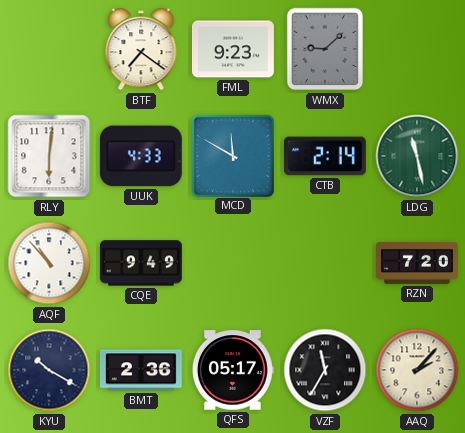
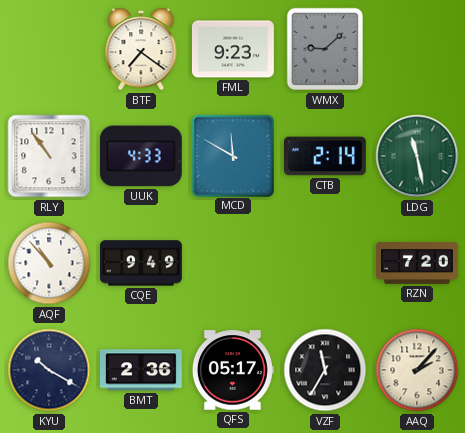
RLY: 6:01 -> 10:54 (49, 156)
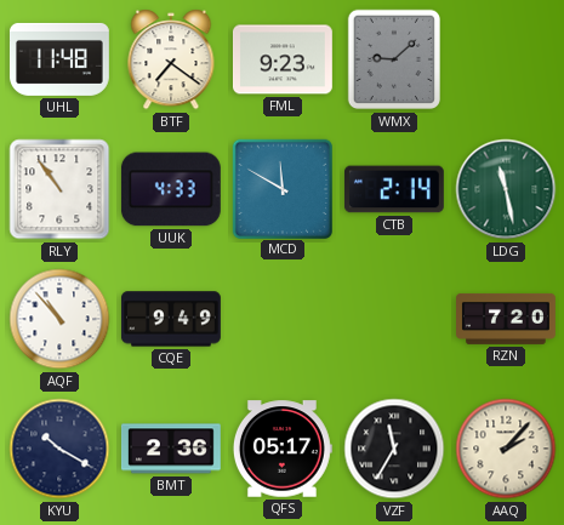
UHL: none -> 11:48 (59, 59)
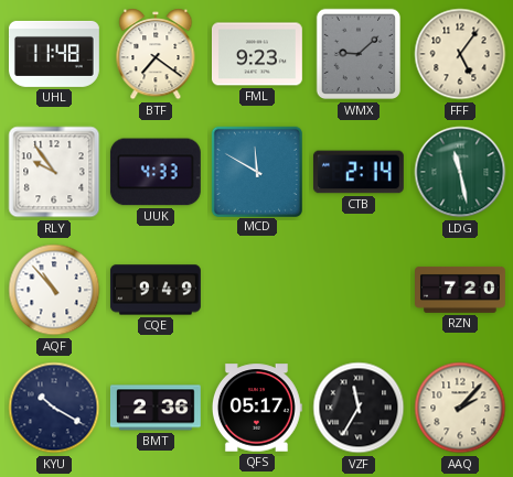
FFF: none -> 5:06 (460, 54)
RLY: 10:54 -> 9:54 (54, 172)
